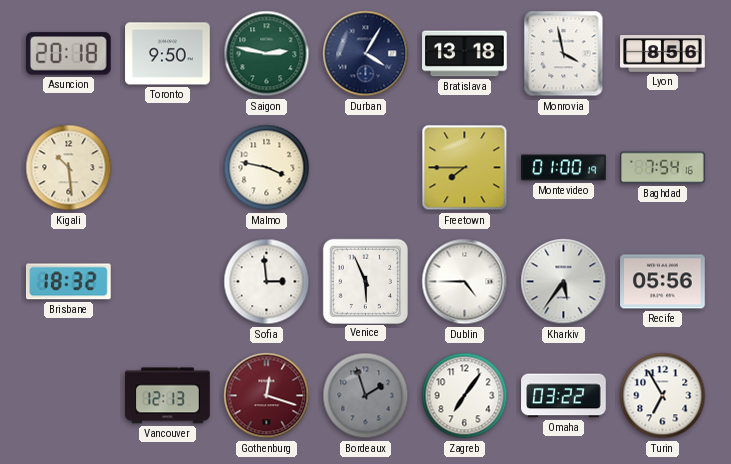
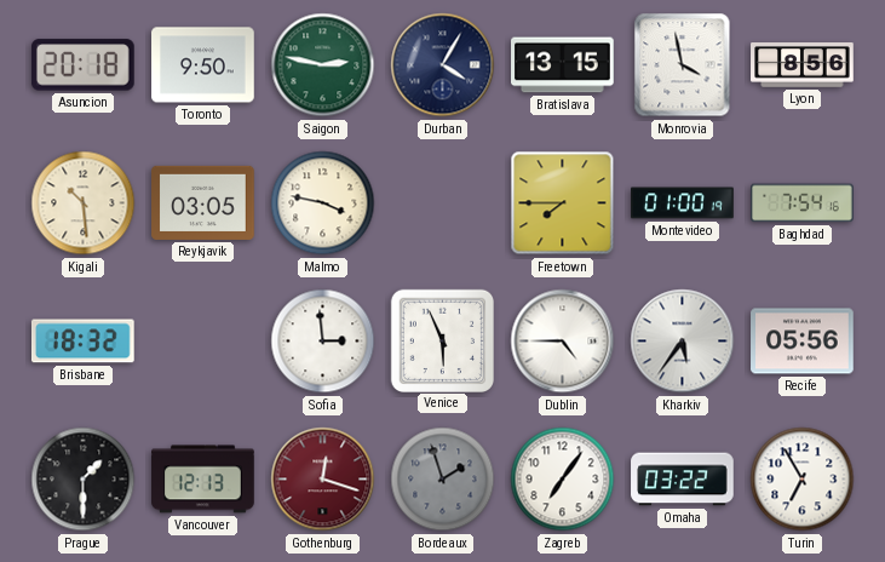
Bratislava: 13:18 -> 13:15 (563, 65)
Reykjavik: none -> 03:05 (203, 202)
Prague: none -> 1:30 (84, 480)
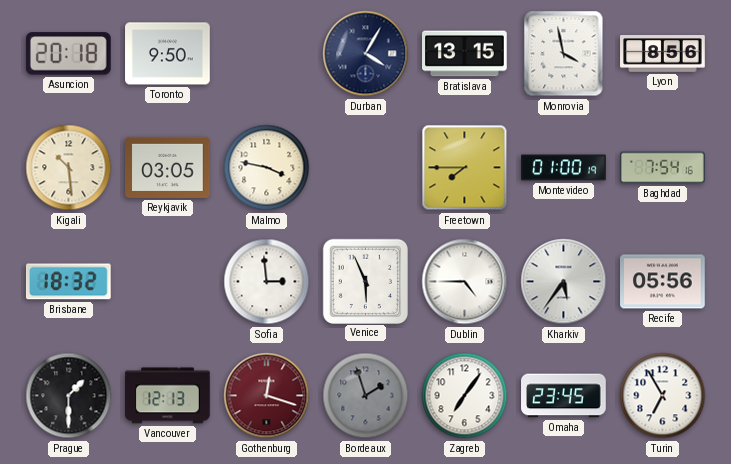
Saigon: 2:47 -> none (323, 65)
Omaha: 03:22 -> 23:45 (564, 396)
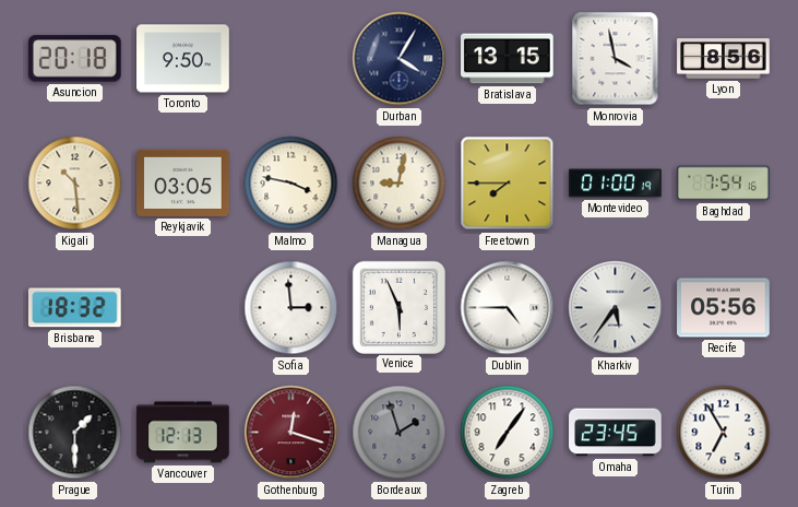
Managua: none -> 9:02 (400, 184)
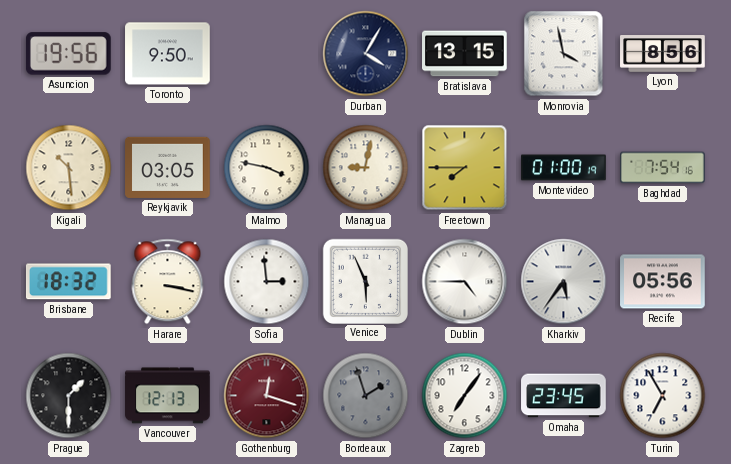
Asuncion: 20:18 -> 19:56 (68, 54)
Harare: none -> 3:17 (168, 282)
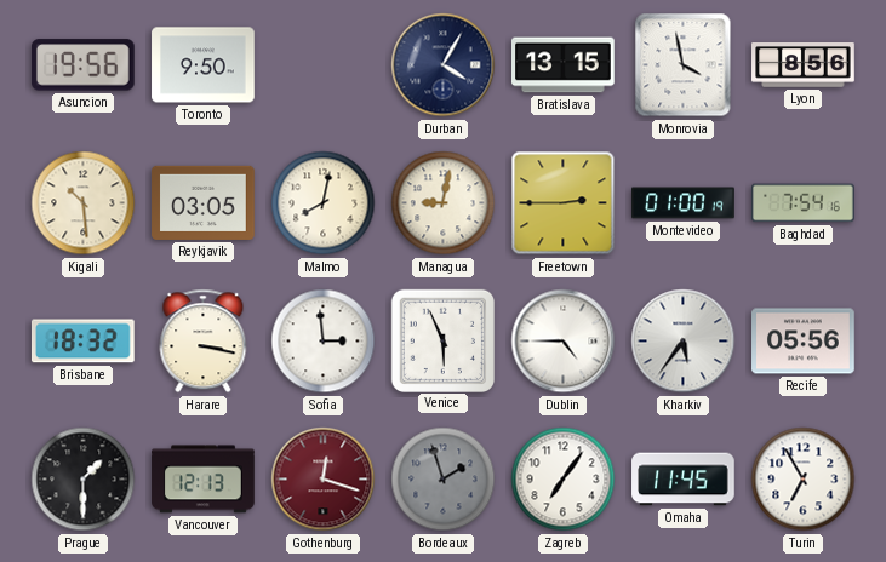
Malmo: 3:47 -> 8:02 (324, 203)
Freetown: 7:45 -> 2:45 (564, 203)
Omaha: 23:45 -> 11:45 (684, 480)
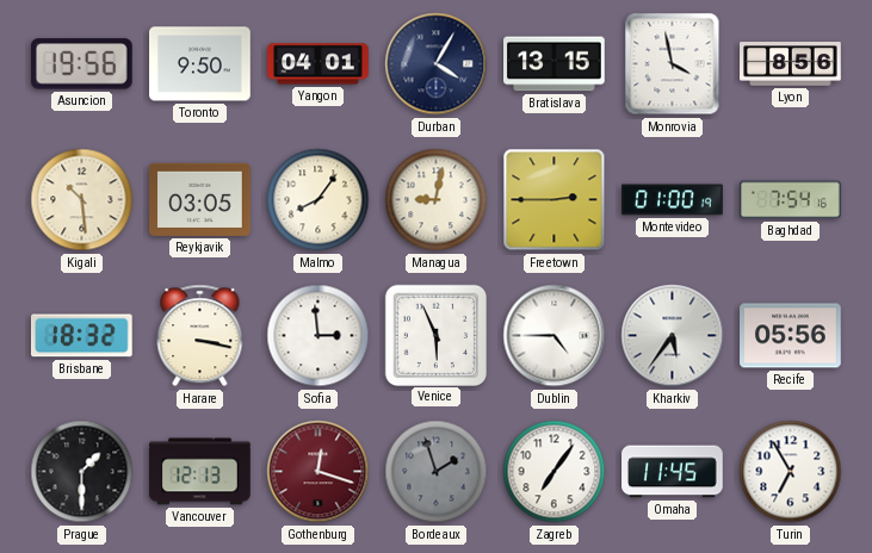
Yangon: none -> 04:01 (319, 64)
Malmo: 8:02 -> 8:06 (319, 200)
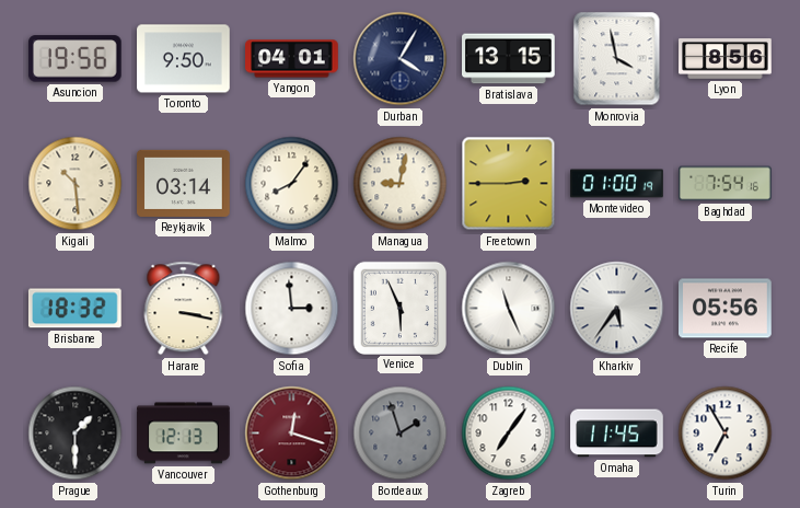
Reykjavik: 03:05 -> 03:14 (184, 183)
Dublin: 4:45 -> 11:26 (509, 309)
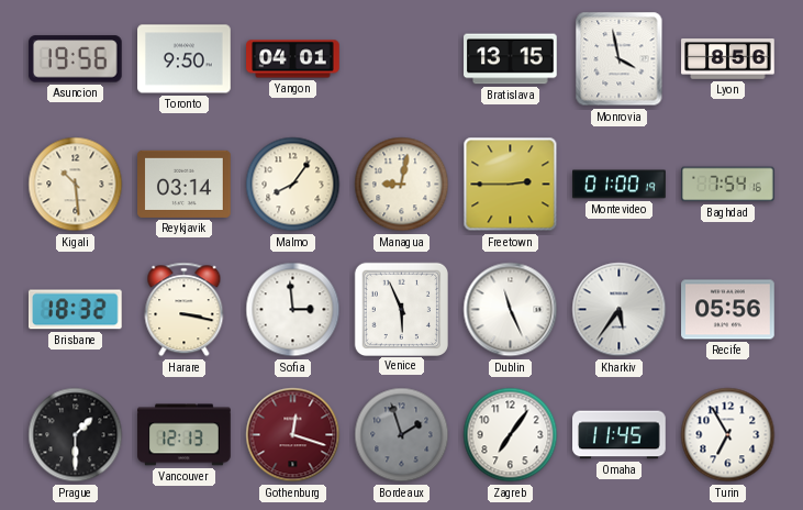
Durban: 4:05 -> none (401, 59)
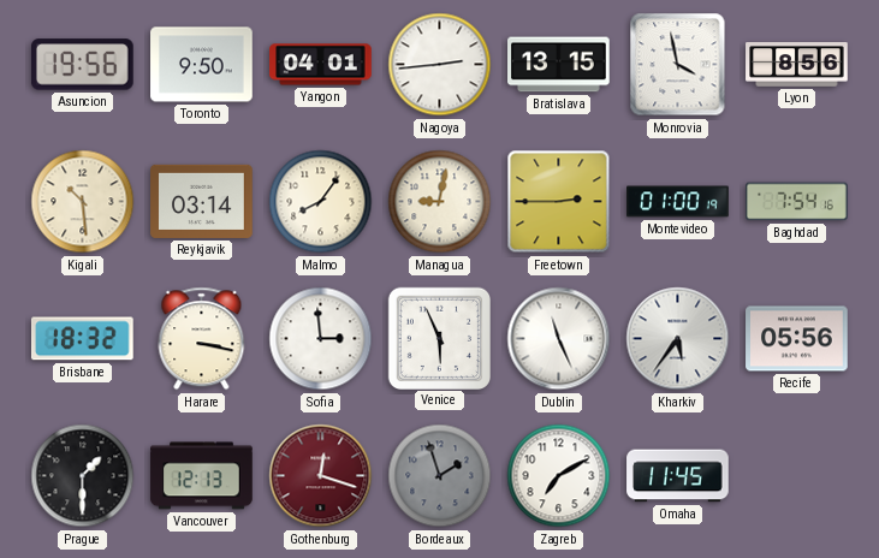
Nagoya: none -> 2:44 (440, 65)
Zagreb: 7:06 -> 7:10 (559, 476)
Turin: 6:55 -> none (728, 435)
